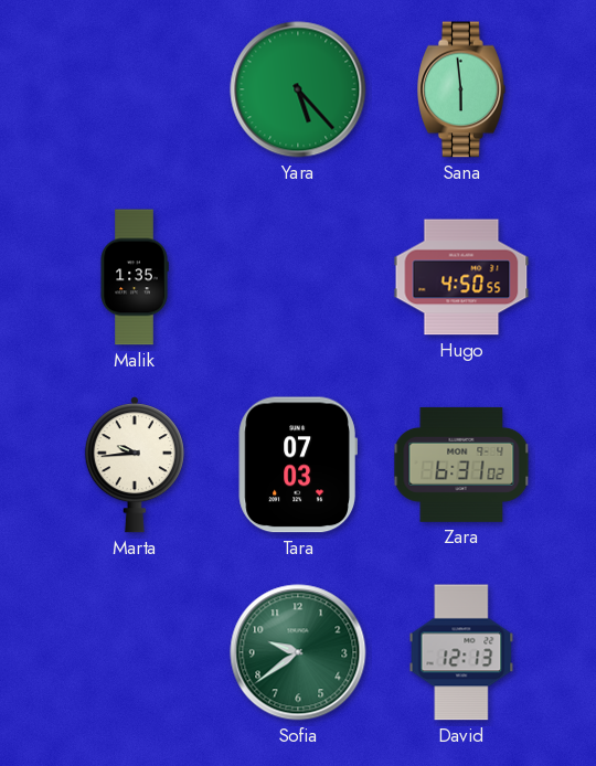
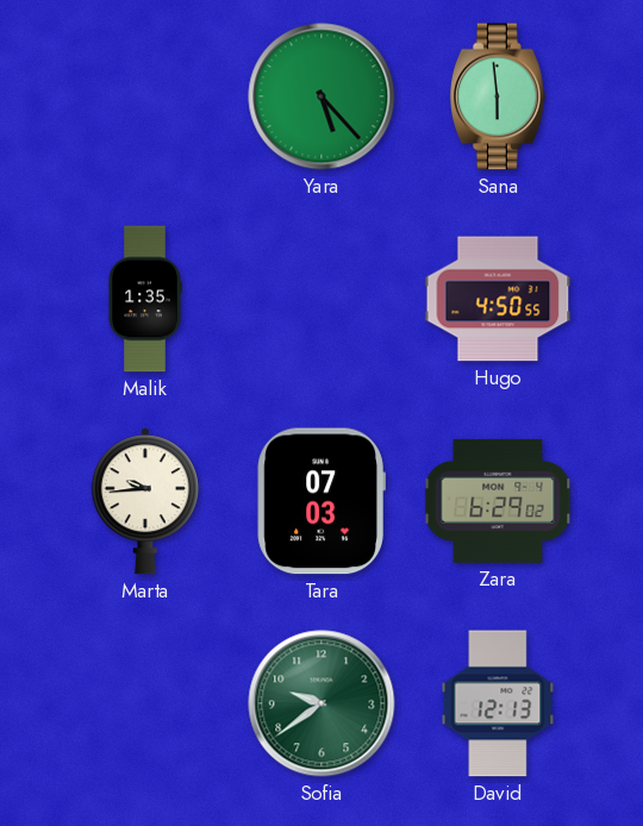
Zara: 6:31 -> 6:29 (498, 501)
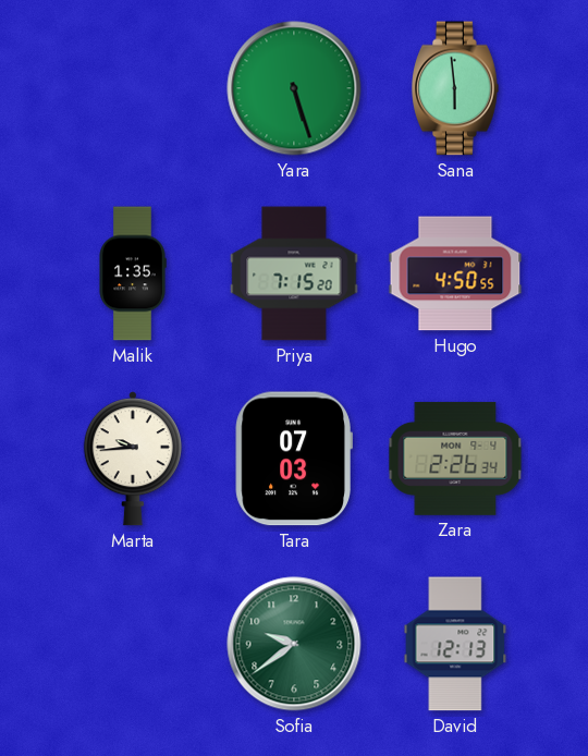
Yara: 5:23 -> 5:27 (294, 88)
Priya: none -> 7:15 (294, 273)
Zara: 6:29 -> 2:26 (455, 459)
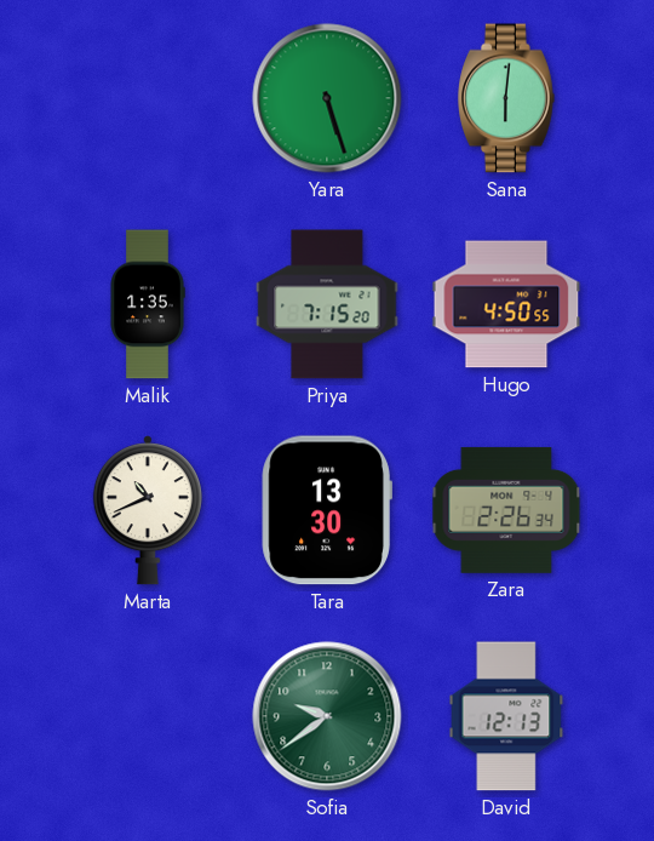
Sana: 5:59 -> 6:01 (506, 98)
Marta: 9:44 -> 10:41 (148, 510)
Tara: 07:03 -> 13:30 (327, 510)
